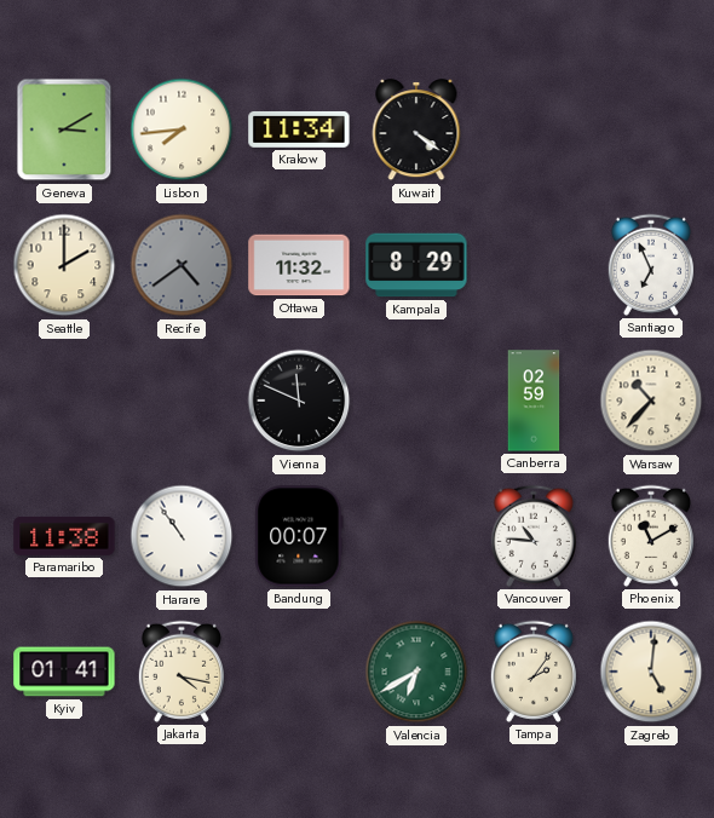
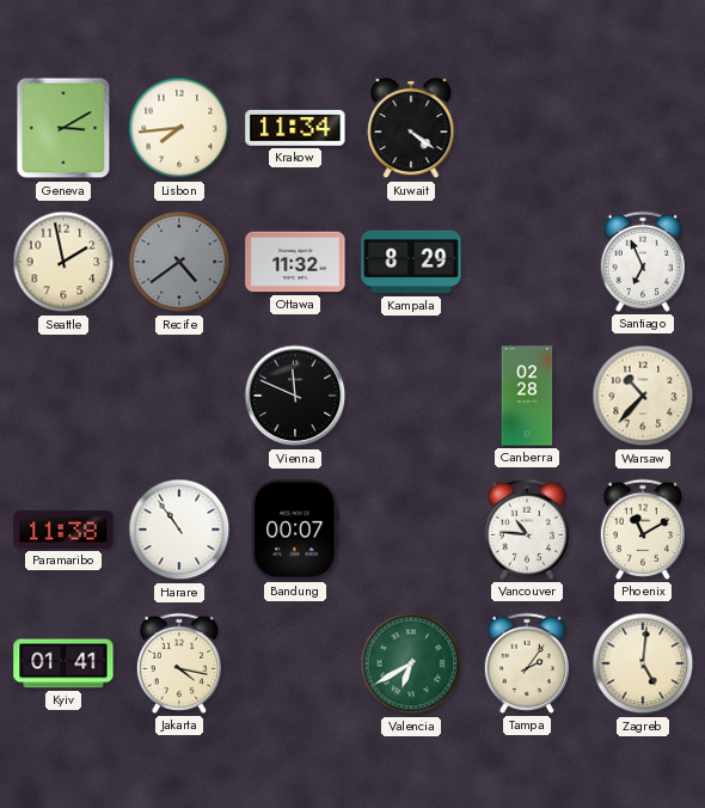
Seattle: 2:00 -> 1:58 (63, 262)
Canberra: 02:59 -> 02:28 (527, 396)
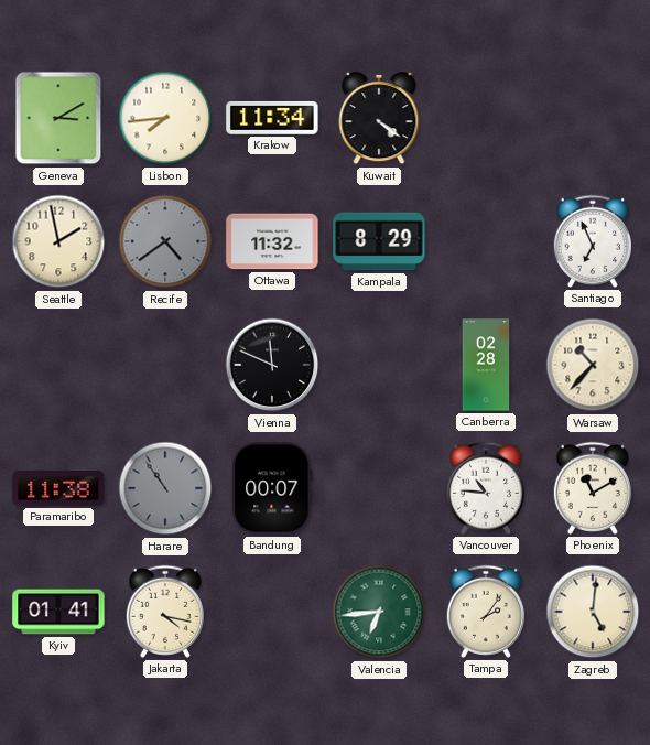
Harare dial: white -> grey (165, 488)
Valencia: 6:40 -> 6:44 (379, 612)
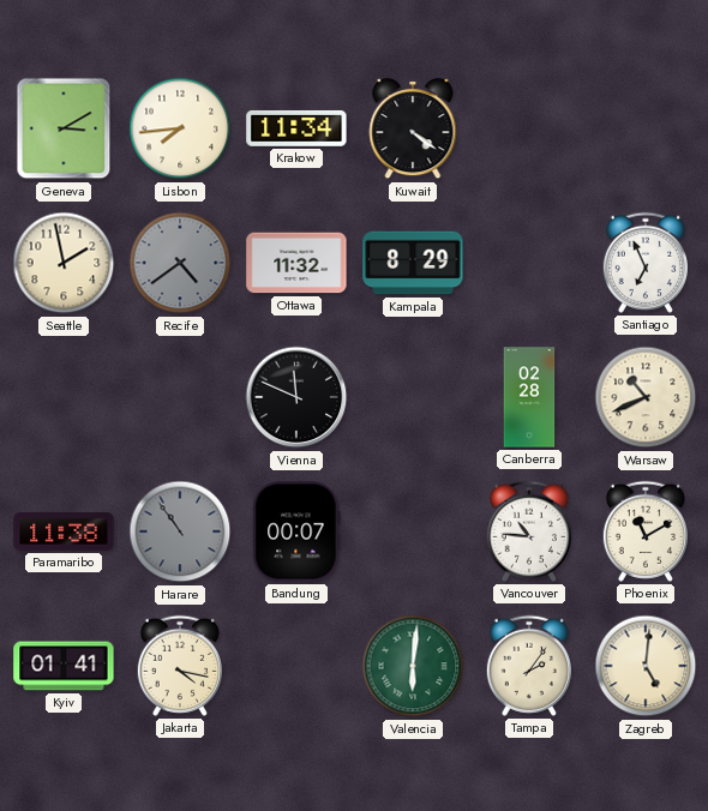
Warsaw: 10:37 -> 10:41 (646, 397)
Valencia: 6:44 -> 6:01 (413, 666)
